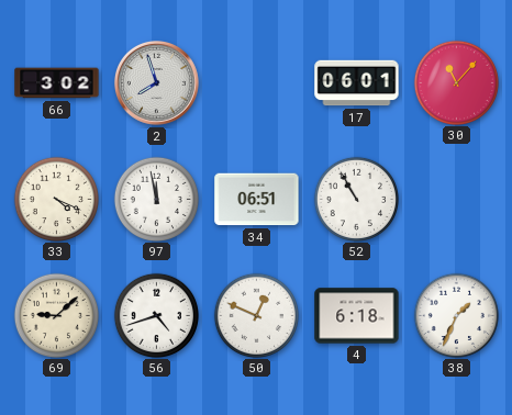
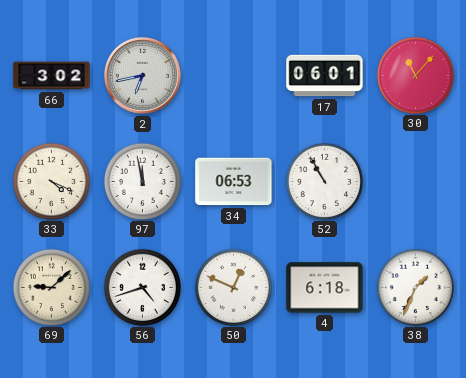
2: 7:57 -> 6:43 (142, 75)
34: 06:51 -> 06:53 (234, 182)
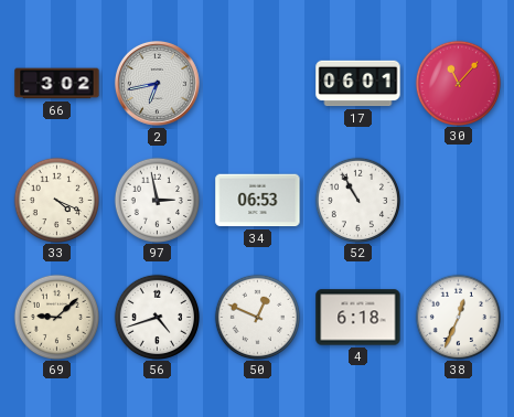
97: 11:58 -> 2:58 (157, 200)
38: 1:34 -> 12:34 (458, 317)
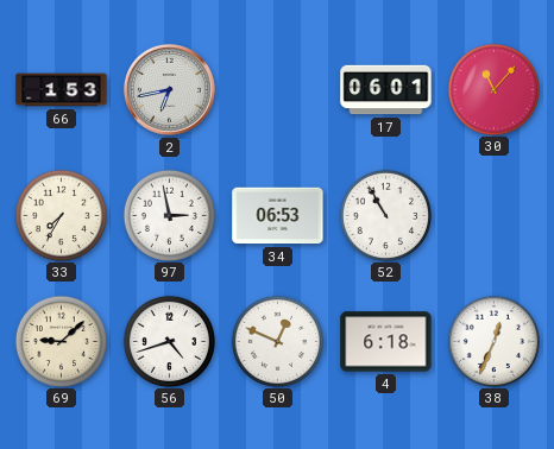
66: 3:02 -> 1:53 (62, 90)
33: 4:19 -> 7:35 (61, 215)
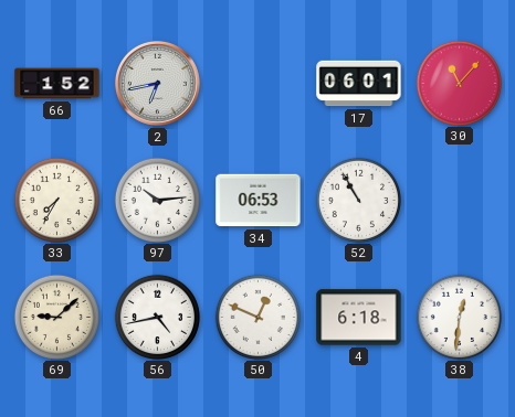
66: 1:53 -> 1:52 (57, 84)
97: 2:58 -> 10:14 (157, 200)
56: 4:42 -> 4:43 (157, 317)
38: 12:34 -> 12:31 (459, 317)
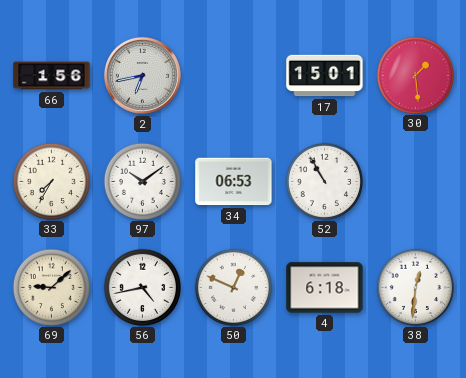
66: 1:52 -> 1:56 (52, 76)
17: 06:01 -> 15:01 (325, 76)
30: 11:07 -> 1:29 (415, 75)
97: 10:14 -> 10:09 (142, 181)
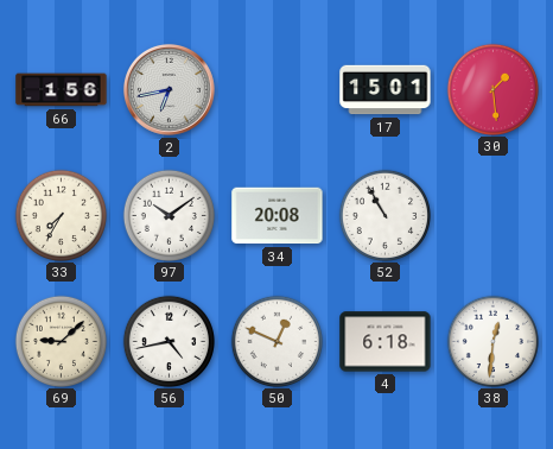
34: 06:53 -> 20:08 (278, 216)
